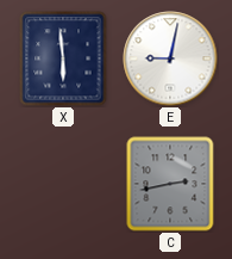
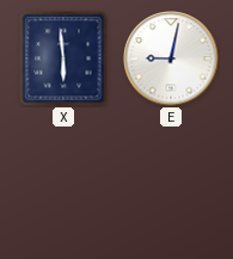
C: 2:43 -> none (170, 184)
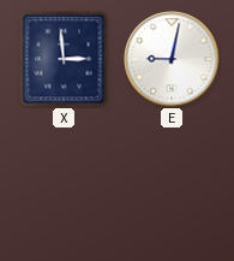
X: 5:59 -> 2:59 (64, 59)
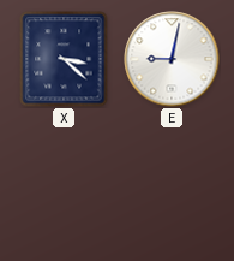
X: 2:59 -> 3:22 (64, 59)
